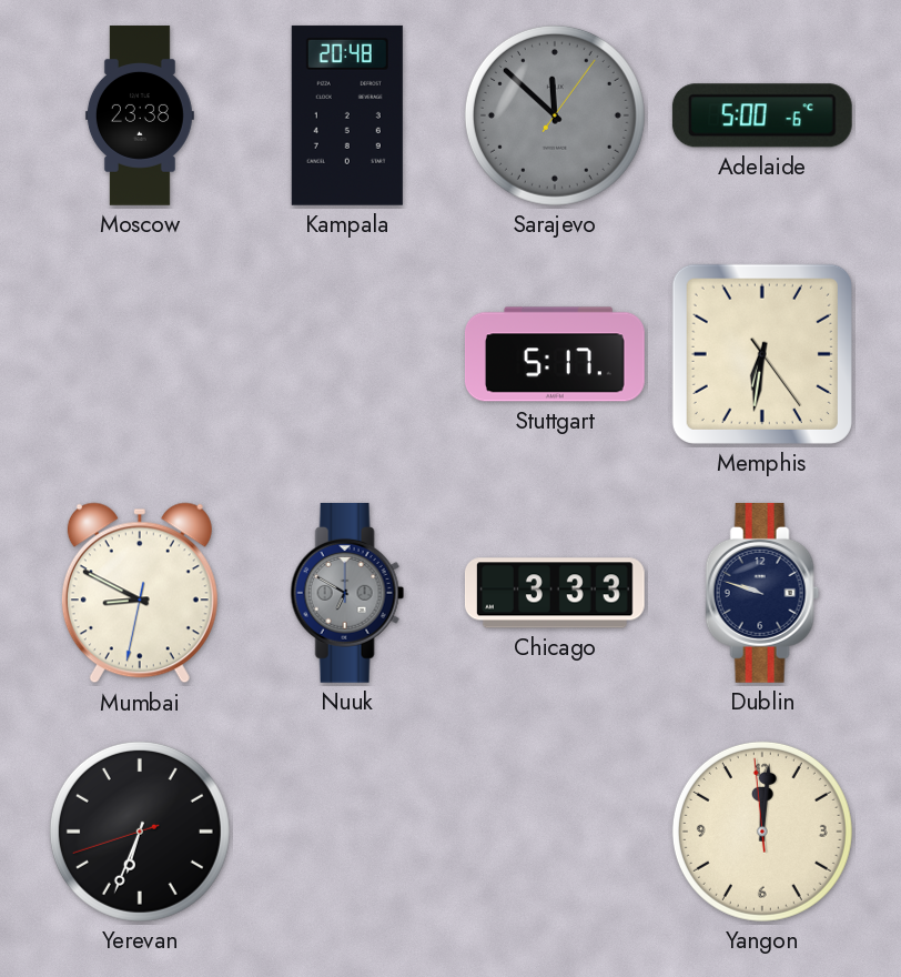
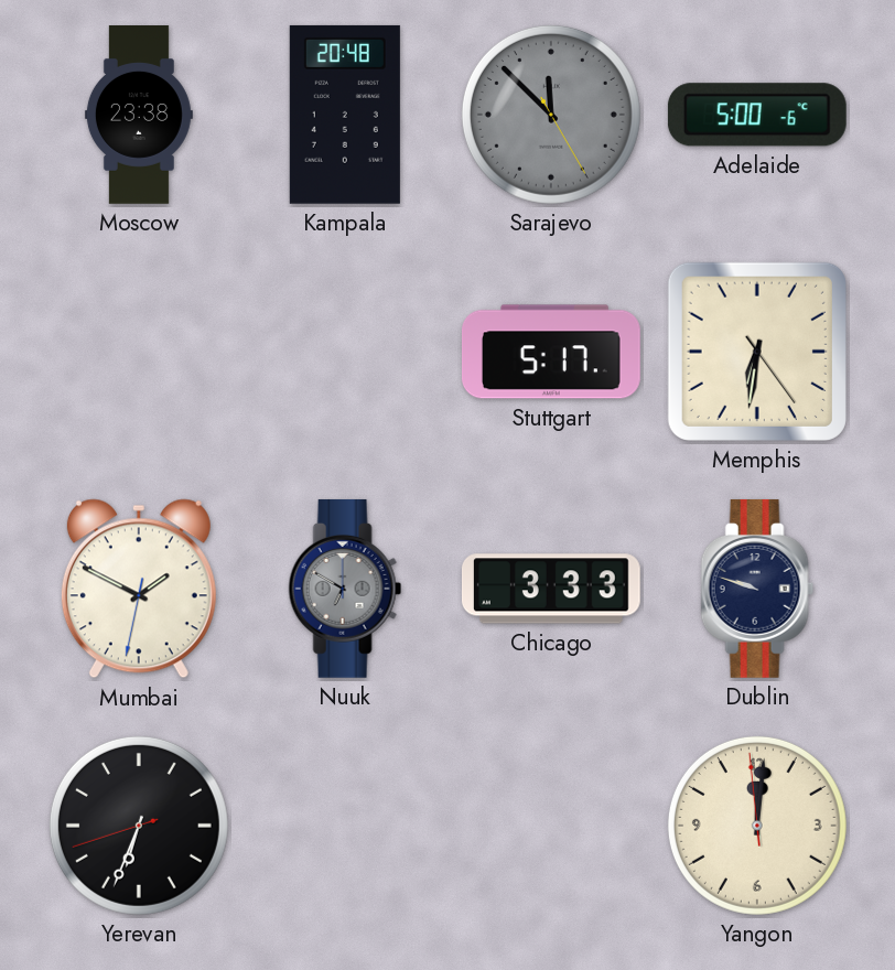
Sarajevo: 11:52:06 -> 11:52:25 (551, 115)
Mumbai: 8:49 -> 1:49 (139, 589)
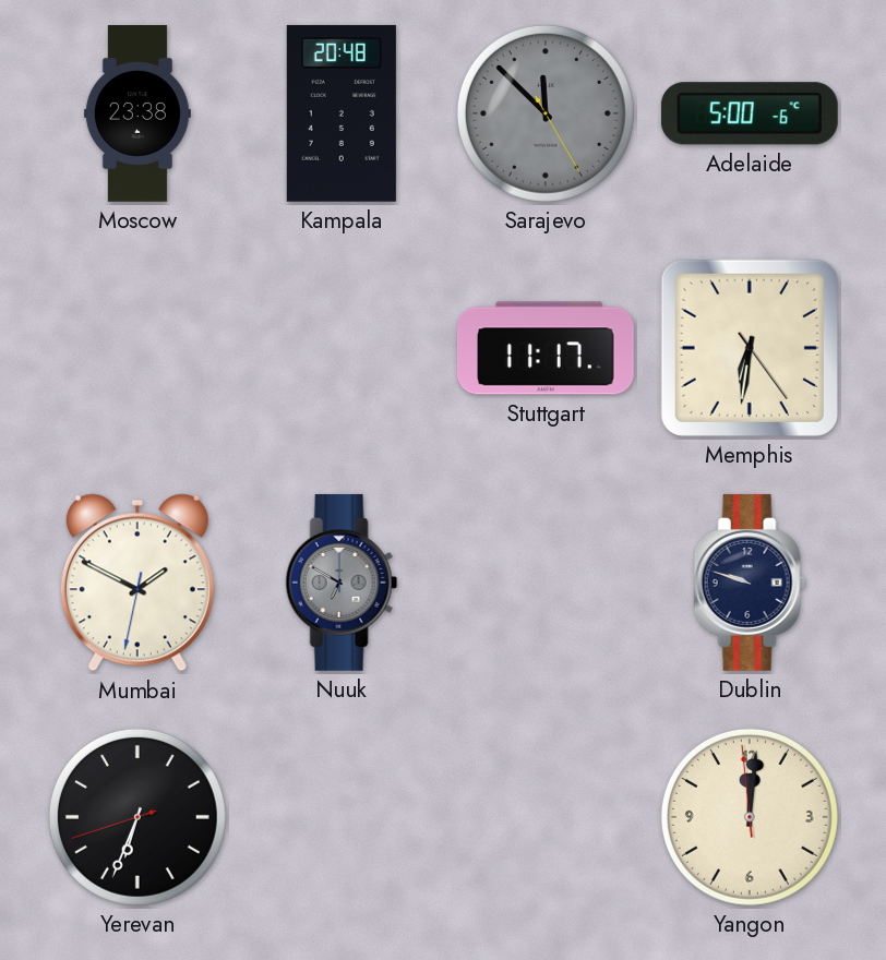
Stuttgart: 5:17 -> 11:17 (546, 348)
Chicago: 3:33 -> none (551, 589)
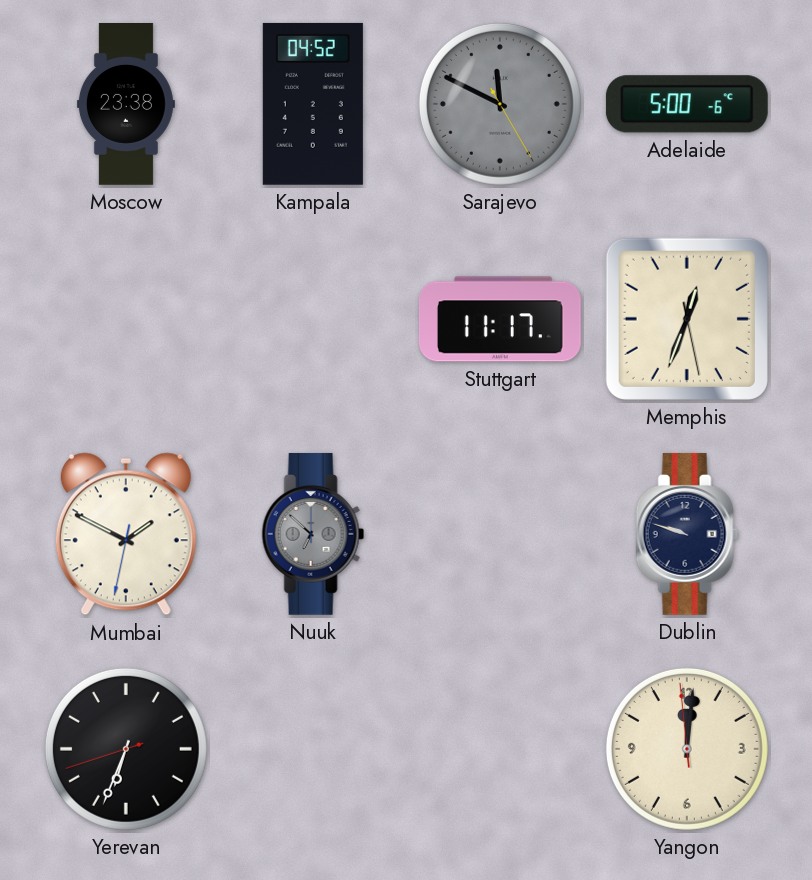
Kampala: 20:48 -> 04:52 (313, 104)
Sarajevo: 11:52 -> 11:49 (500, 104)
Memphis: 6:31 -> 12:33 (687, 319)
Nuuk: 6:50 -> 6:52 (313, 534)
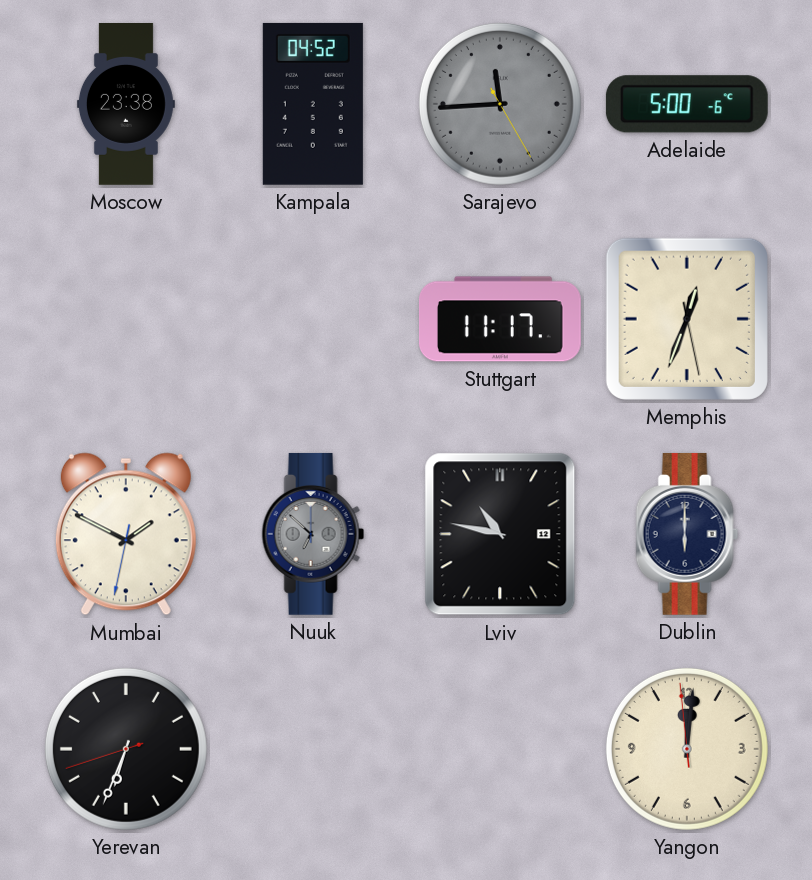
Sarajevo: 11:49 -> 11:44 (500, 104)
Lviv: none -> 10:47 (500, 534)
Dublin: 9:48 -> 6:00 (687, 534)
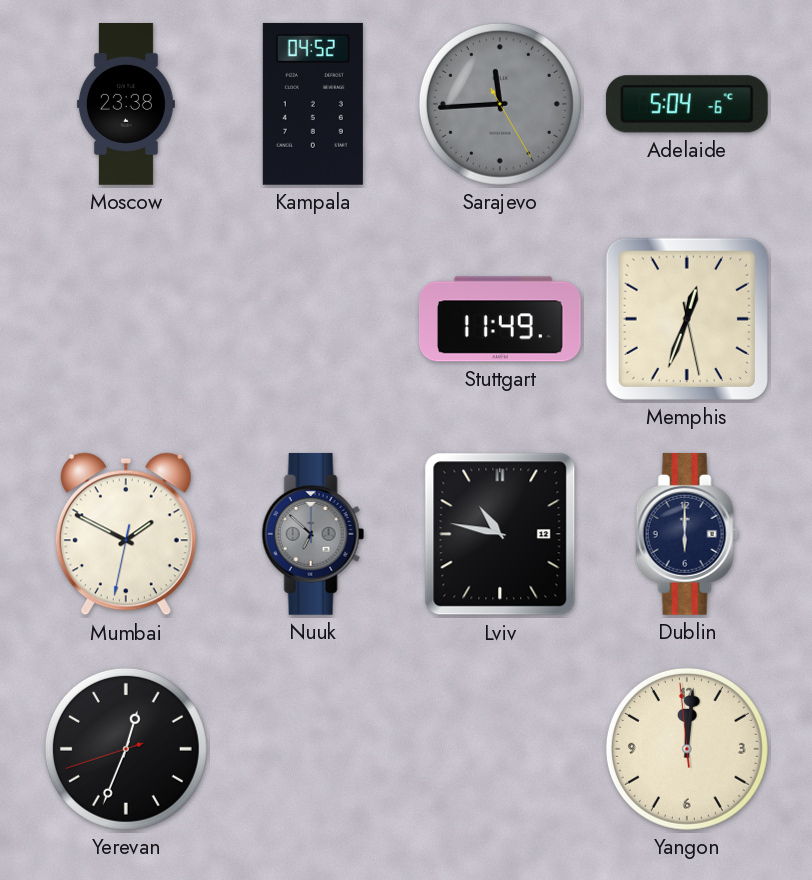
Adelaide: 5:00 -> 5:04 (687, 104)
Stuttgart: 11:17 -> 11:49 (500, 319)
Yerevan: 6:33 -> 12:33 (126, 749)
